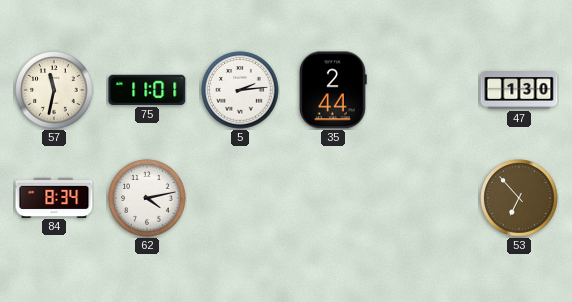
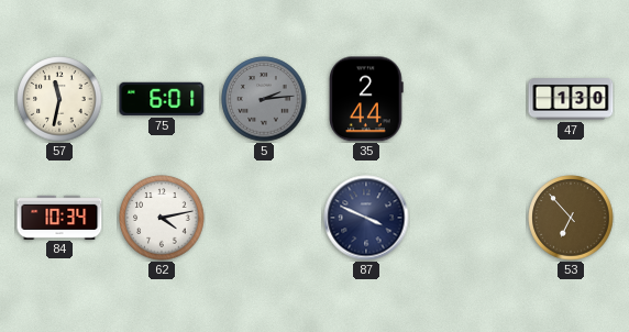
75: 11:01 -> 6:01 (162, 99)
5 dial: white -> grey (264, 99)
84: 8:34 -> 10:34 (59, 217)
87: none -> 3:49 (366, 218)
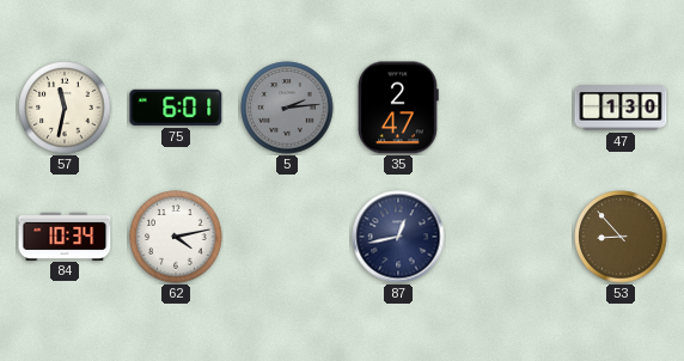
35: 2:44 -> 2:47 (398, 108)
87: 3:49 -> 12:43 (398, 237)
53: 6:53 -> 8:53 (621, 237)
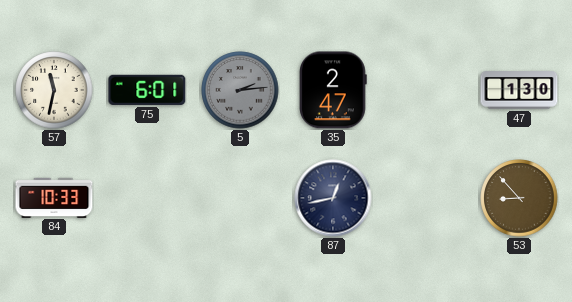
84: 10:34 -> 10:33 (54, 197)
62: 4:13 -> none (176, 237)
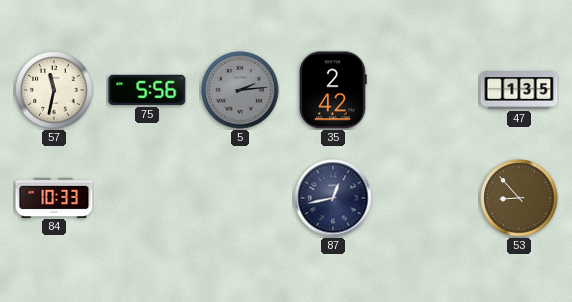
75: 6:01 -> 5:56 (147, 90)
35: 2:47 -> 2:42 (333, 90)
47: 1:30 -> 1:35 (519, 90)
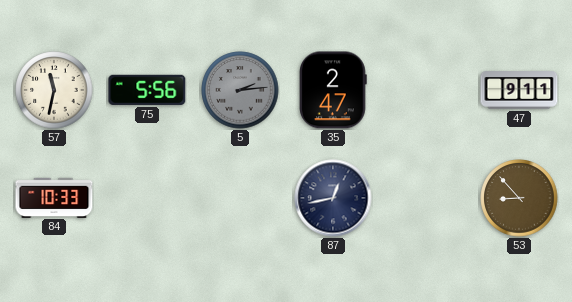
35: 2:42 -> 2:47 (333, 90)
47: 1:35 -> 9:11 (519, 90)
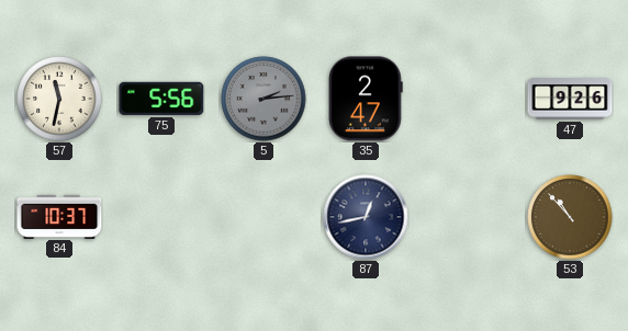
47: 9:11 -> 9:26 (570, 99)
84: 10:33 -> 10:37 (59, 216)
53: 8:53 -> 10:53 (570, 217)
